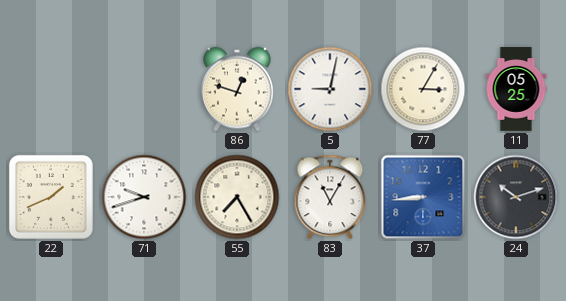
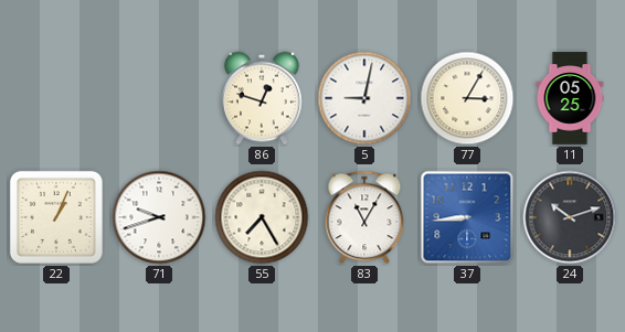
22: 1:41 -> 1:04 (56, 217)
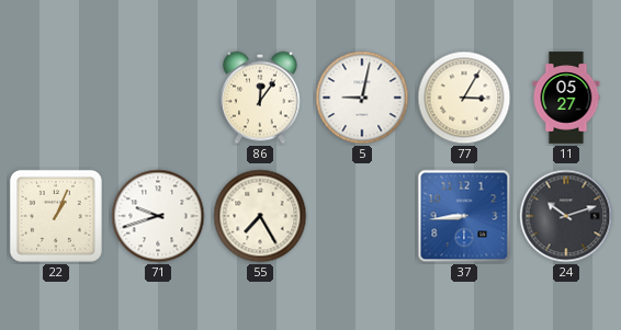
86: 12:48 -> 12:06 (261, 98)
11: 05:25 -> 05:27 (566, 98)
83: 11:05 -> none (364, 217)
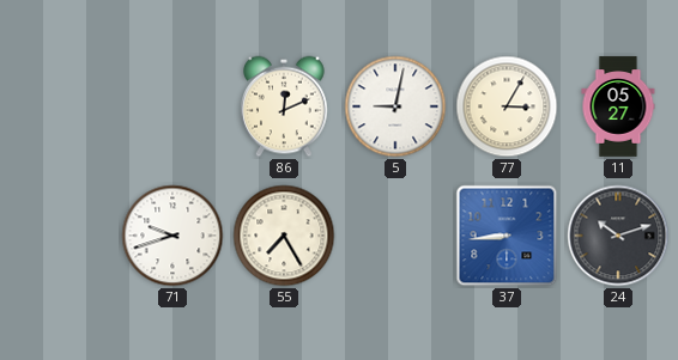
86: 12:06 -> 12:11 (285, 106)
22: 1:04 -> none (56, 216)
